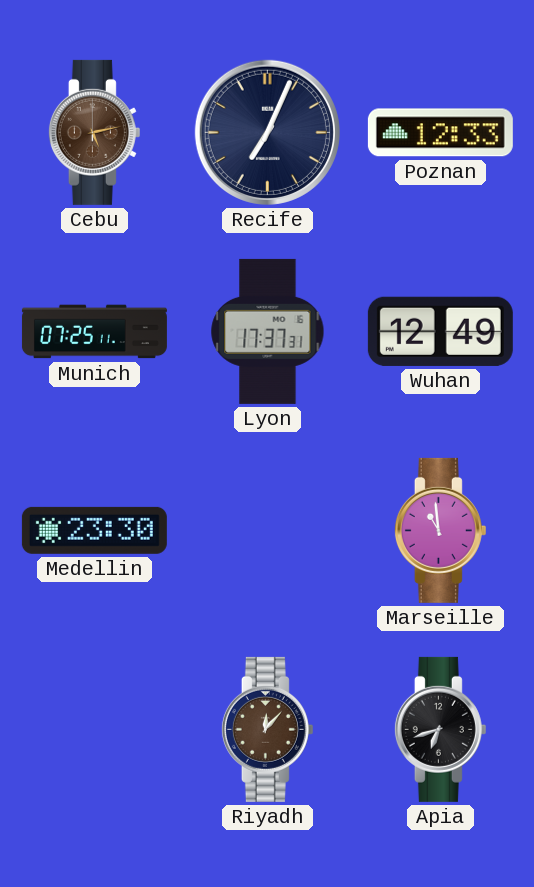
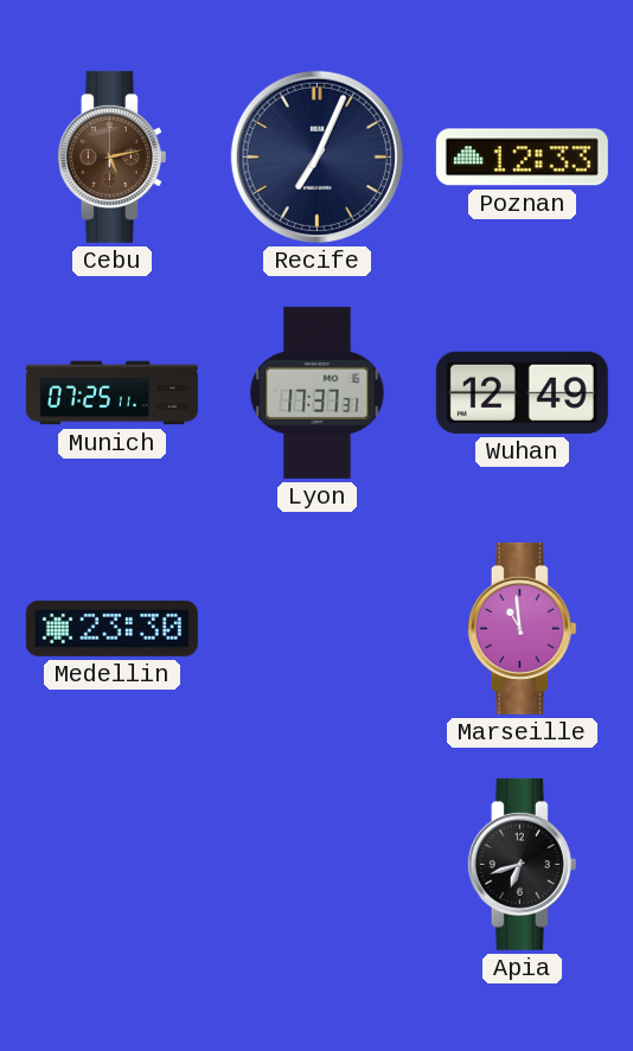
Riyadh: 12:07 -> none (267, 729)
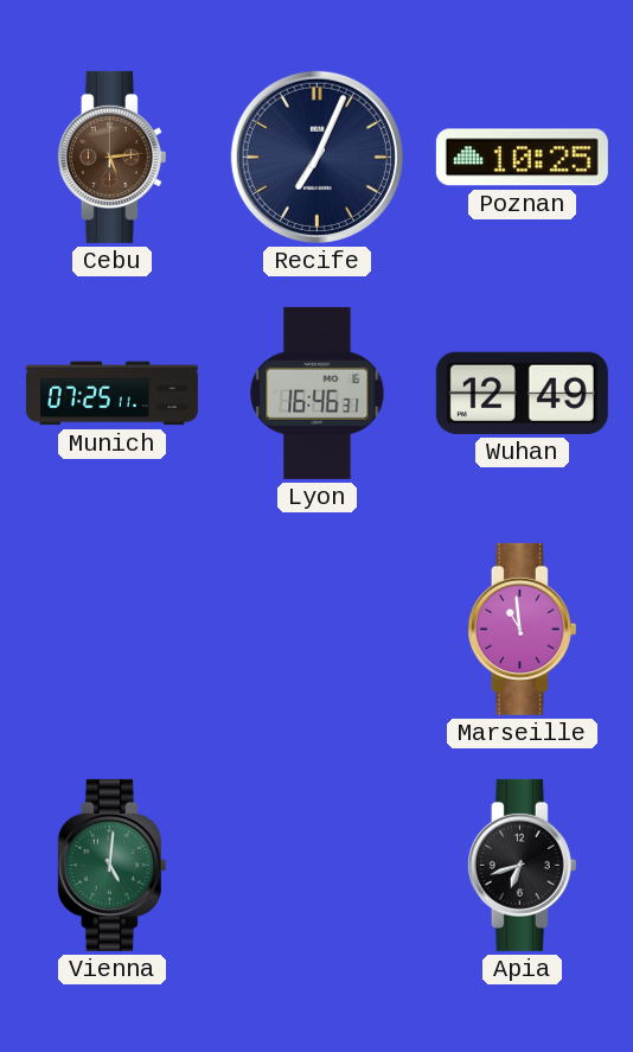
Cebu: 5:13 -> 5:14 (111, 157)
Poznan: 12:33 -> 10:25 (522, 158)
Lyon: 17:37 -> 16:46 (318, 393)
Medellin: 23:30 -> none (111, 628)
Vienna: none -> 5:01 (111, 865)
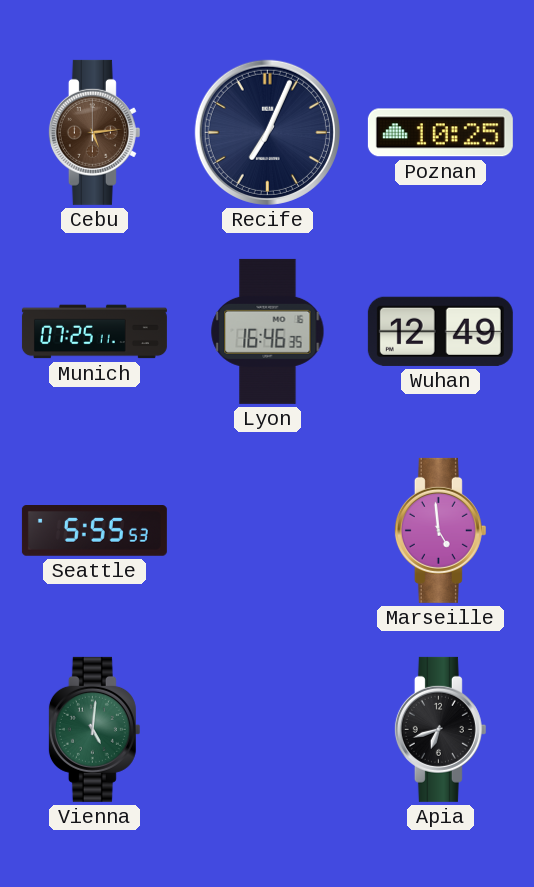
Lyon: 16:46:31 -> 16:46:35 (268, 331)
Seattle: none -> 5:55 (94, 531)
Marseille: 10:59 -> 4:59 (440, 530)
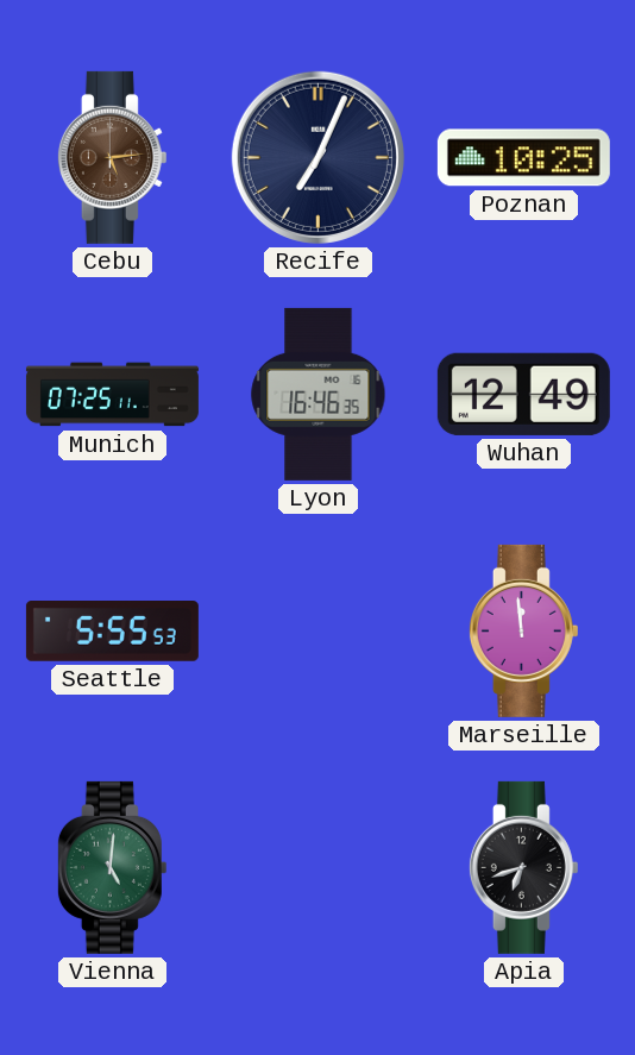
Marseille: 4:59 -> 11:59 (523, 630)
